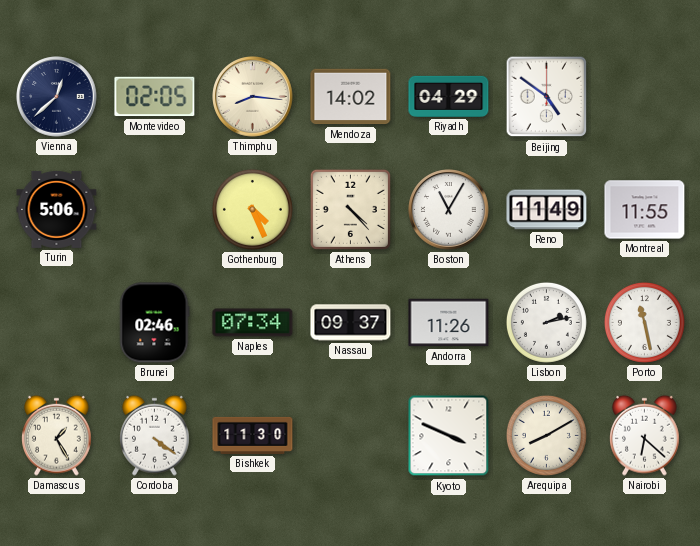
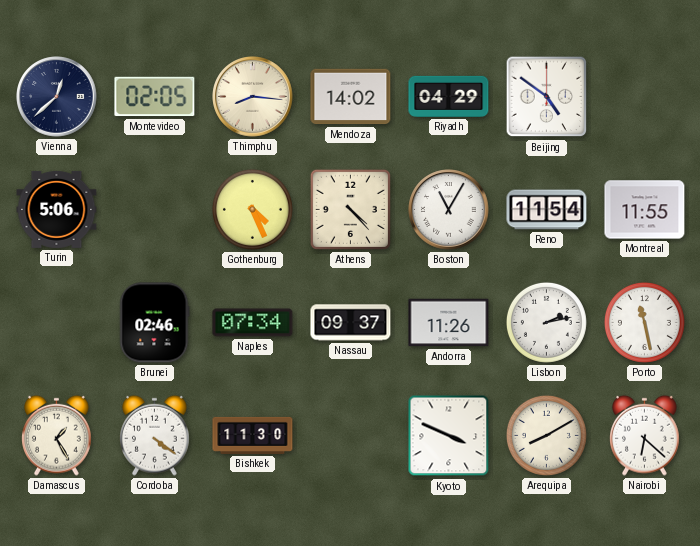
Reno: 11:49 -> 11:54 (547, 210)
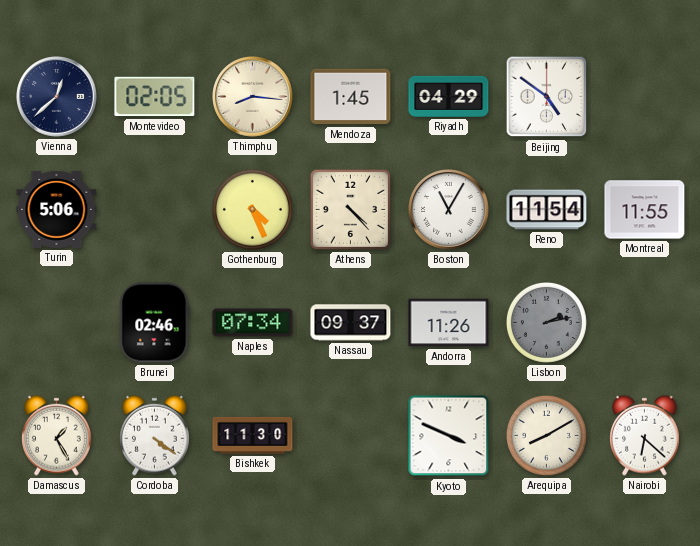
Mendoza: 14:02 -> 1:45 (351, 97)
Lisbon dial: white -> grey (546, 322)
Porto: 11:28 -> none (644, 322)
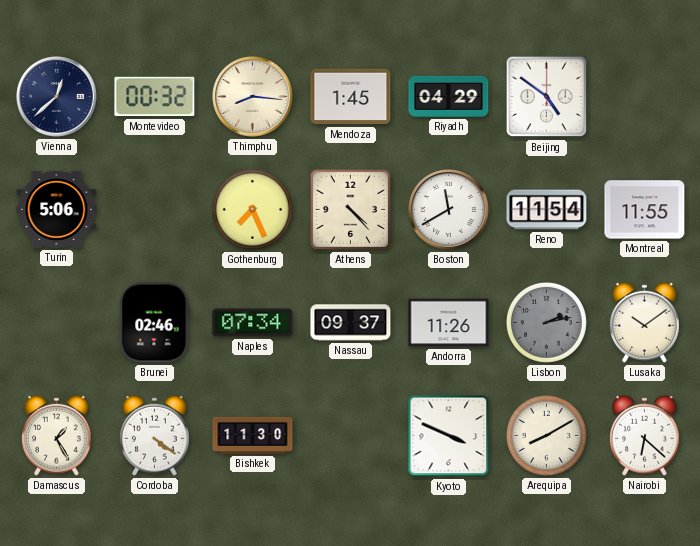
Montevideo: 02:05 -> 00:32 (155, 97)
Gothenburg: 4:26 -> 7:26 (252, 209)
Boston: 11:05 -> 11:40 (449, 210)
Lusaka: none -> 10:09 (645, 322)
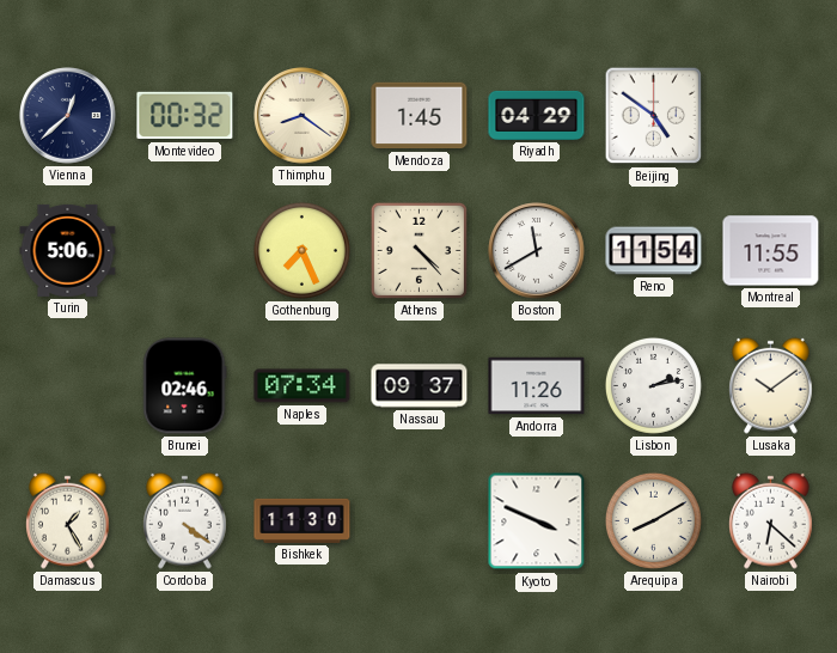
Thimphu: 8:16 -> 8:21 (303, 116)
Lisbon dial: grey -> white (653, 385)
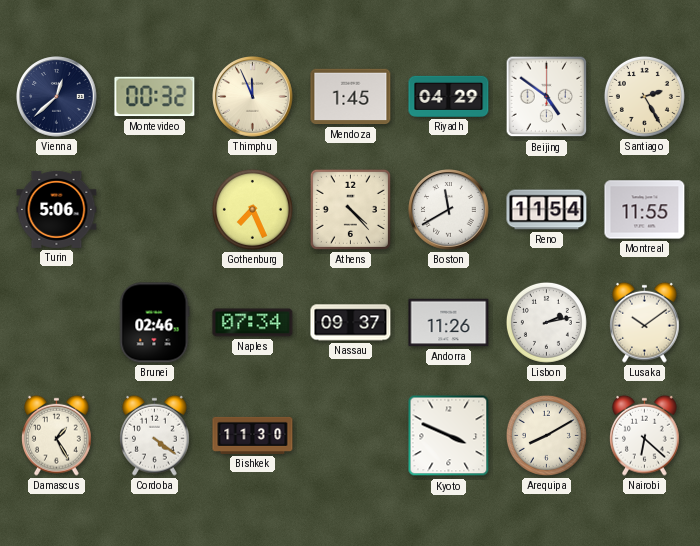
Thimphu: 8:21 -> 11:56 (253, 97)
Santiago: none -> 2:25 (644, 96)
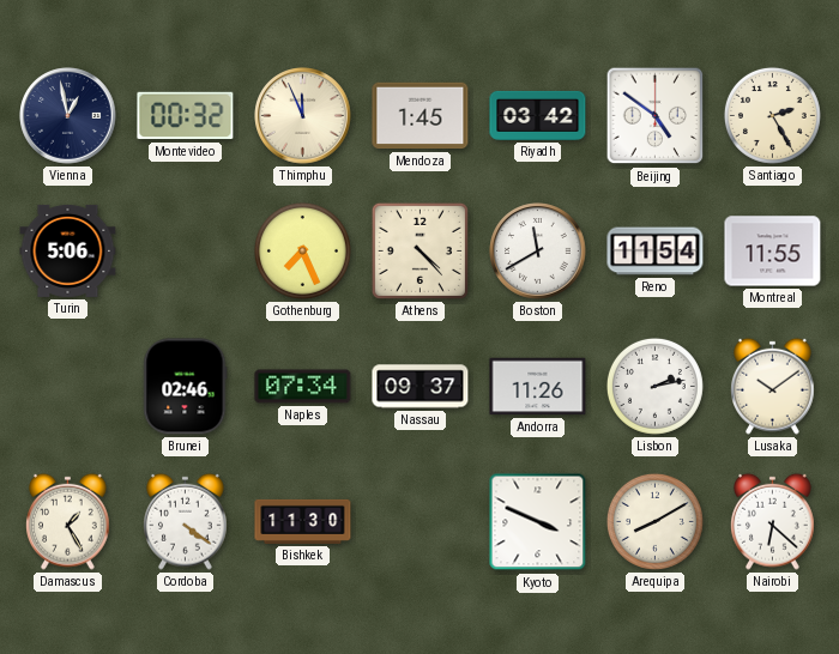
Vienna: 12:38 -> 12:58 (68, 116)
Riyadh: 04:29 -> 03:42 (538, 115)
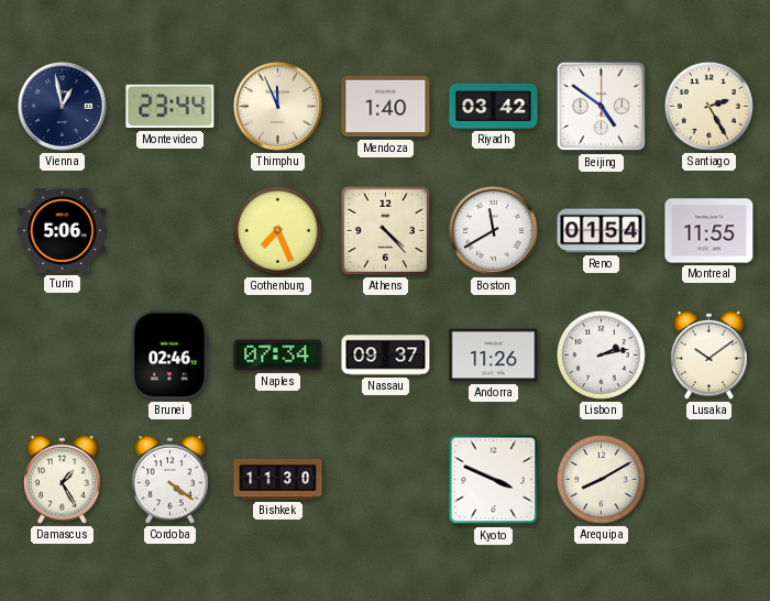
Montevideo: 00:32 -> 23:44 (170, 107)
Mendoza: 1:45 -> 1:40 (386, 107)
Reno: 11:54 -> 01:54 (602, 231)
Nairobi: 6:22 -> none (773, 521)
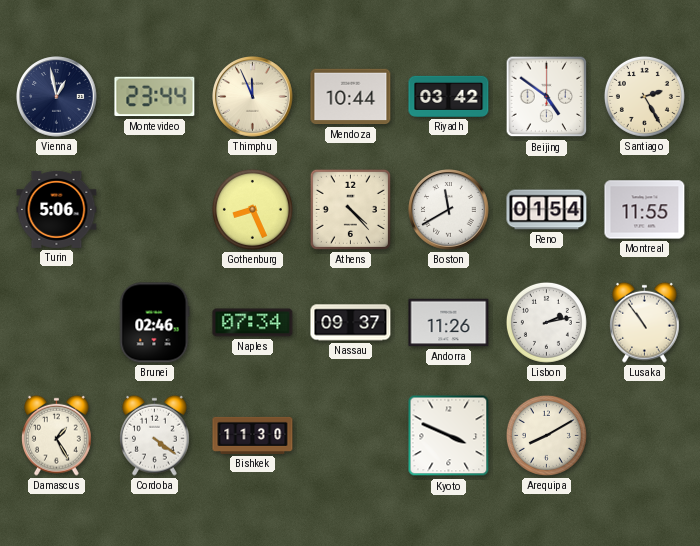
Mendoza: 1:40 -> 10:44 (351, 97)
Gothenburg: 7:26 -> 8:26 (252, 209)
Lusaka: 10:09 -> 10:54 (645, 322)
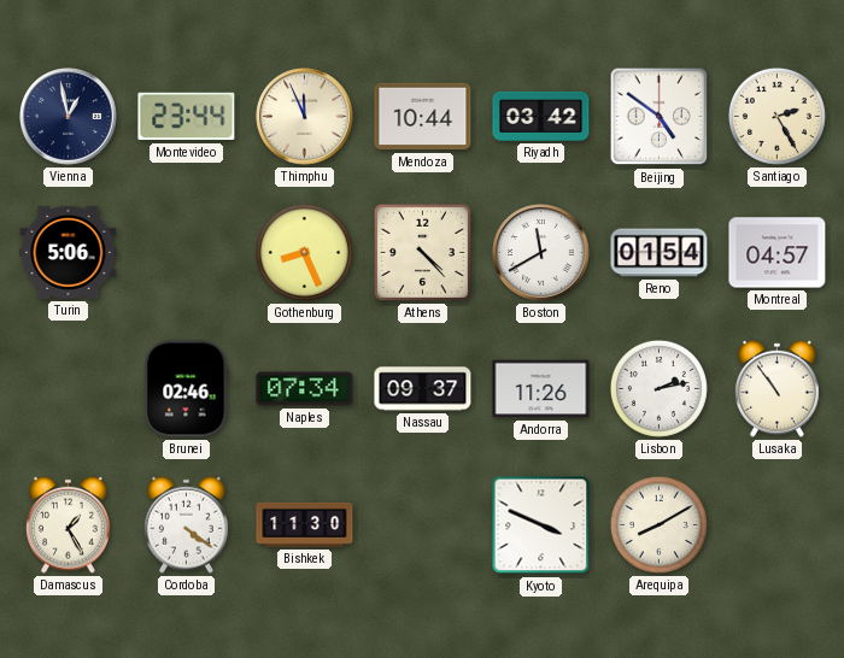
Montreal: 11:55 -> 04:57 (778, 253)
